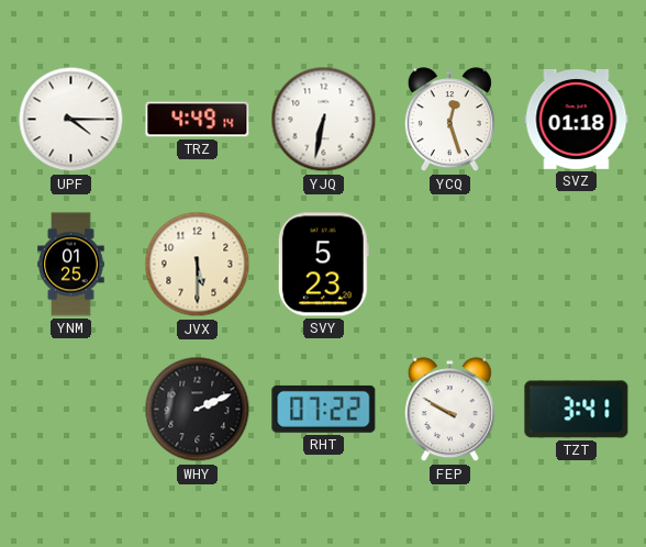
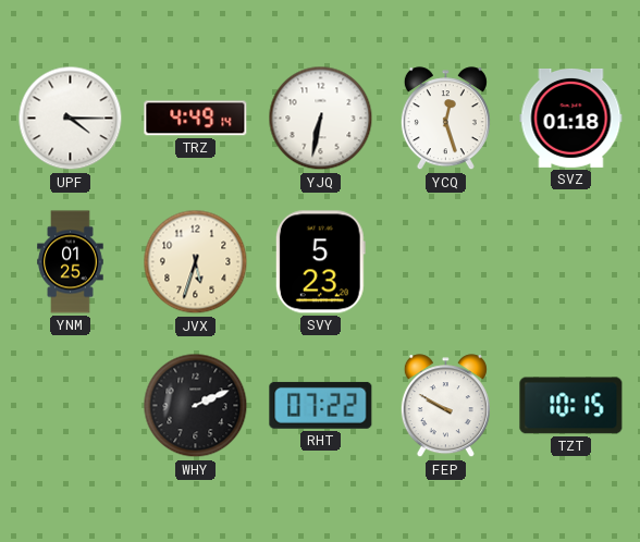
JVX: 5:30 -> 5:33 (196, 262)
TZT: 3:41 -> 10:15 (571, 406)
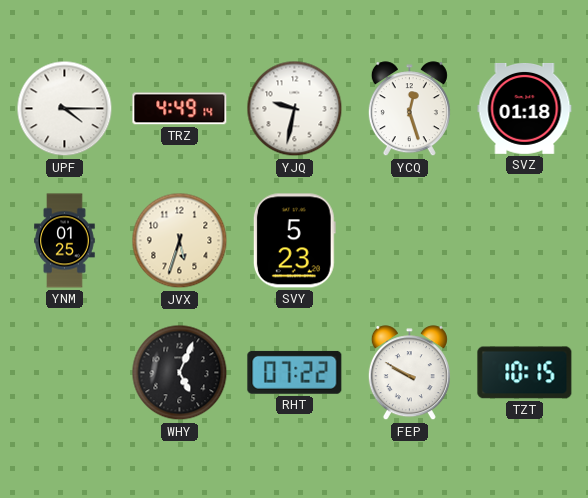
YJQ: 6:32 -> 9:32 (295, 109)
WHY: 2:11 -> 5:04 (180, 373)
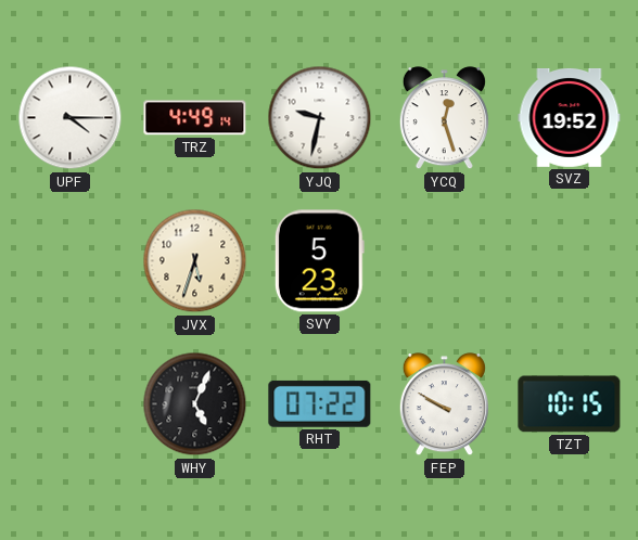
SVZ: 01:18 -> 19:52 (570, 118)
YNM: 01:25 -> none (65, 241)
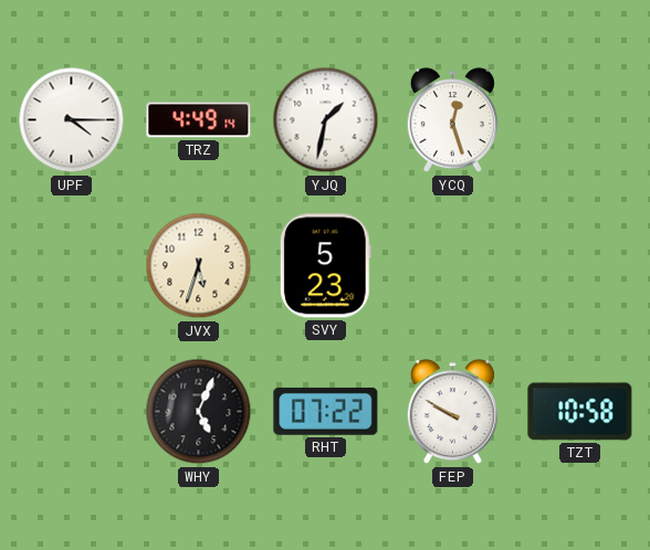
YJQ: 9:32 -> 1:32 (326, 120)
SVZ: 19:52 -> none (570, 118)
TZT: 10:15 -> 10:58 (580, 412)
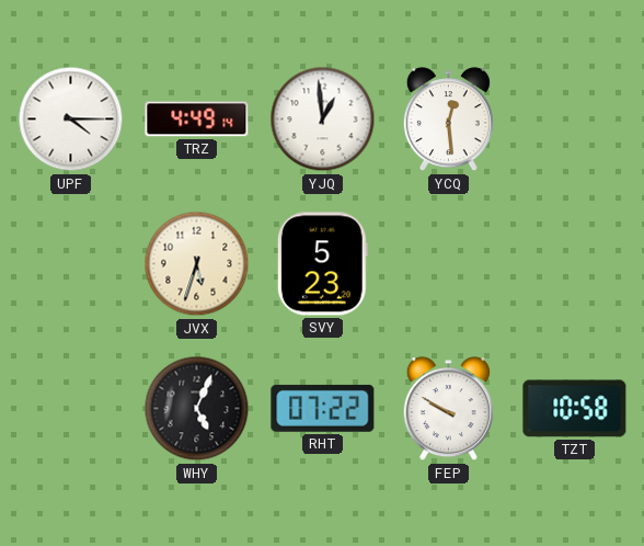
YJQ: 1:32 -> 12:59 (323, 120)
YCQ: 12:27 -> 12:29 (448, 120)
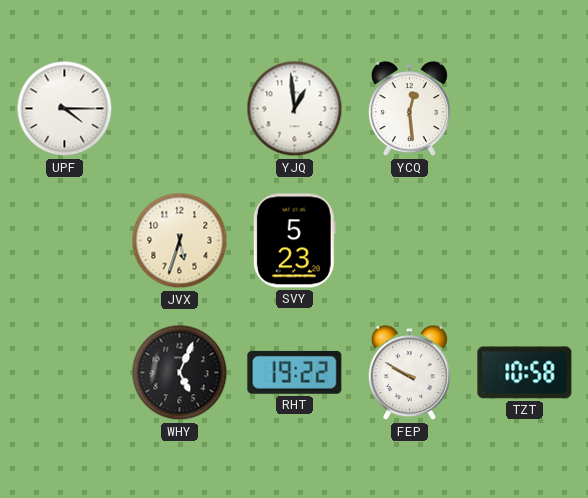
TRZ: 4:49 -> none (197, 120)
RHT: 07:22 -> 19:22 (295, 372)
